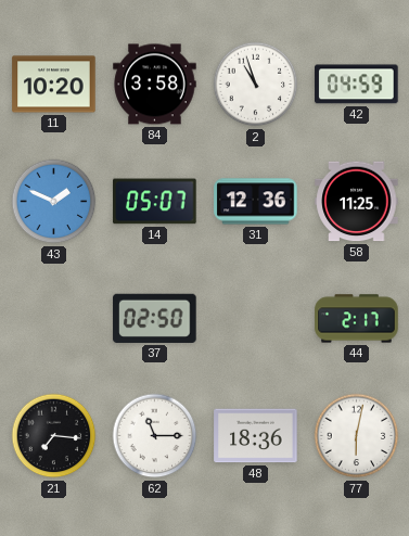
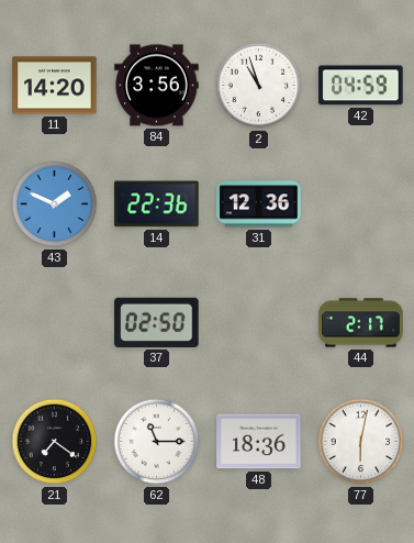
11: 10:20 -> 14:20 (55, 86)
84: 3:58 -> 3:56 (157, 86)
14: 05:07 -> 22:36 (157, 204)
58: 11:25 -> none (357, 202)
21: 7:16 -> 7:21 (55, 442)
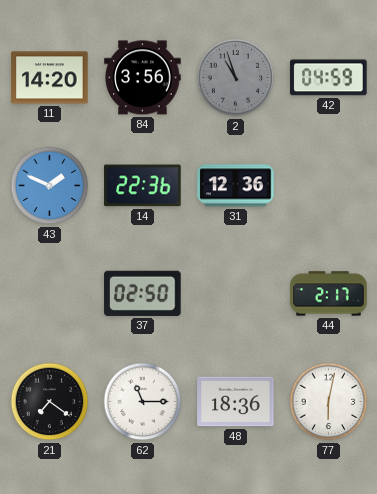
2 dial: white -> grey (236, 78)
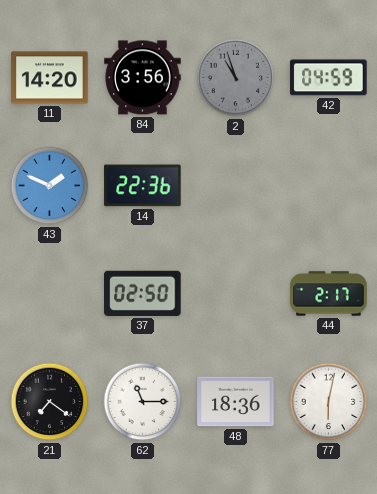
31: 12:36 -> none (236, 186)
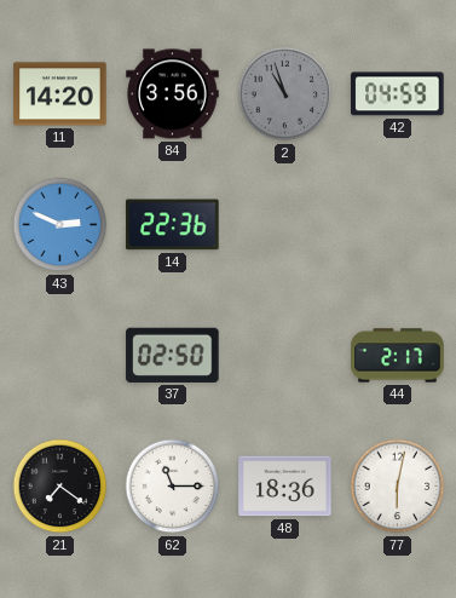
43: 1:49 -> 2:49 (60, 225)
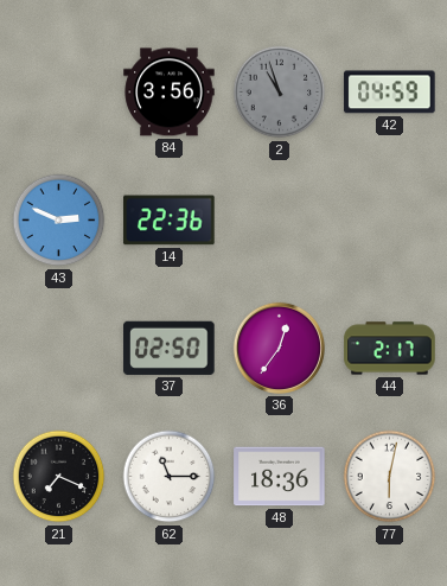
11: 14:20 -> none (60, 94)
36: none -> 12:36 (279, 348)
21: 7:21 -> 7:19 (59, 477)
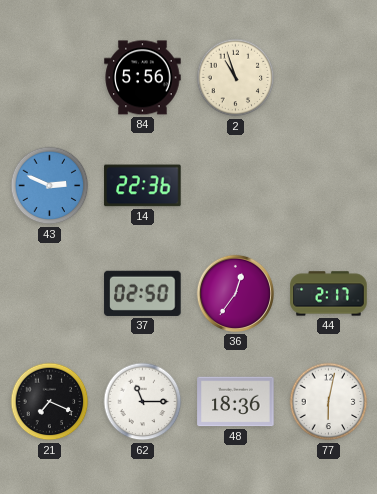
84: 3:56 -> 5:56 (143, 78)
2 dial: grey -> cream (236, 78)
42: 04:59 -> none (390, 93)
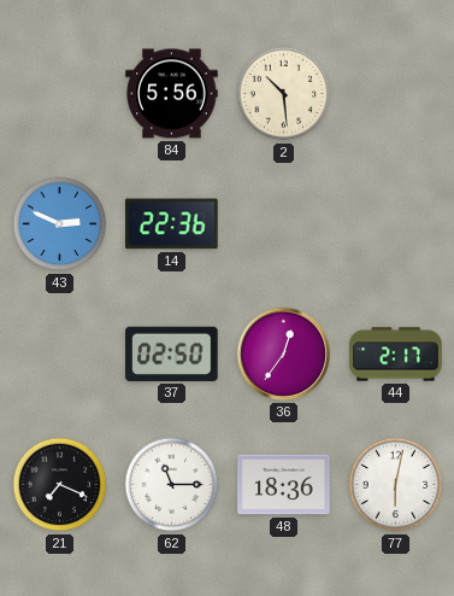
2: 10:57 -> 10:29 (284, 94)
